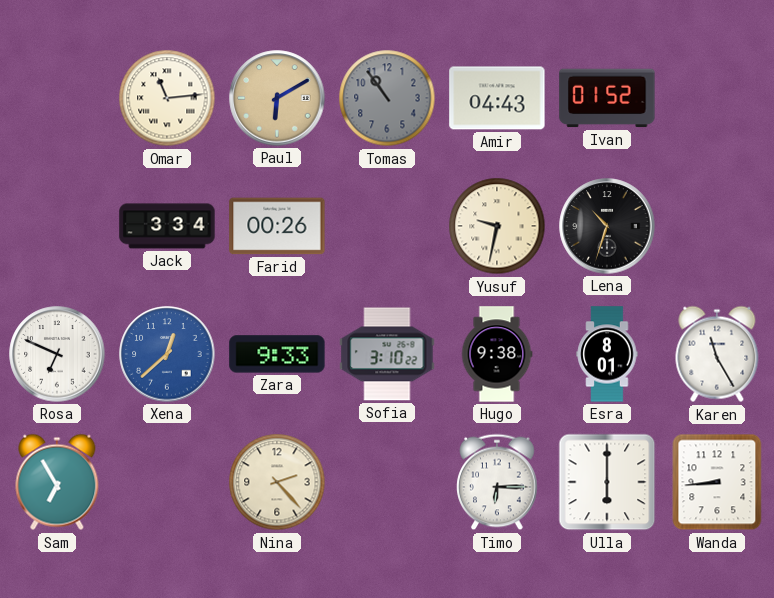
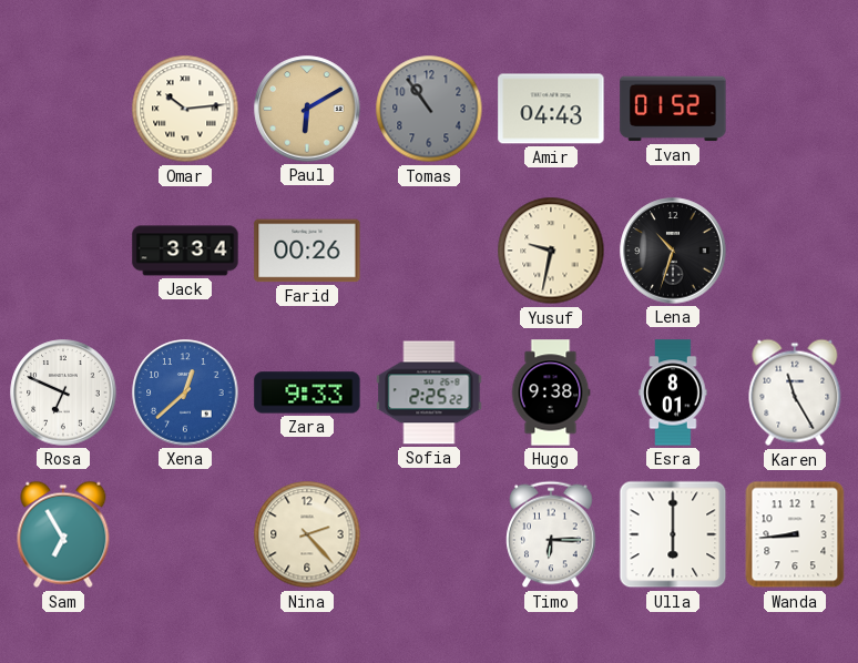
Omar: 11:14 -> 10:14 (185, 109)
Sofia: 3:10 -> 2:25 (429, 392)
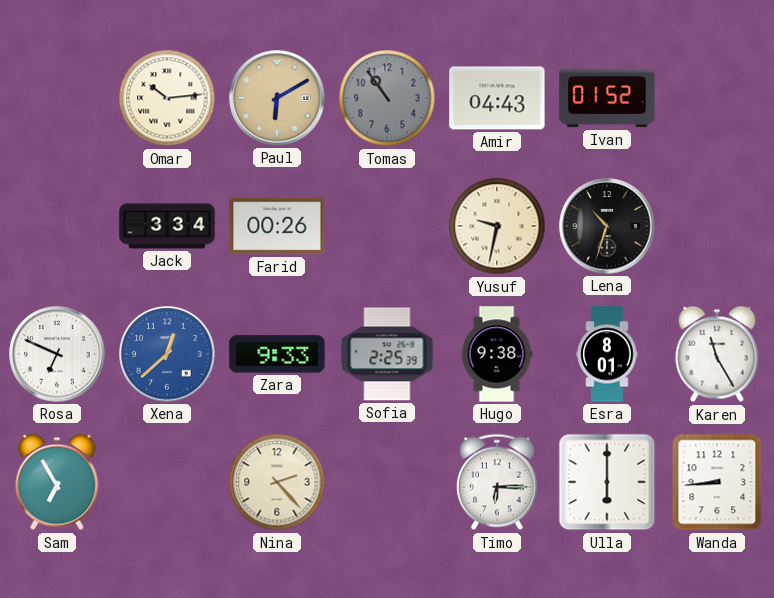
Sofia: 2:25:22 -> 2:25:39 (387, 354)
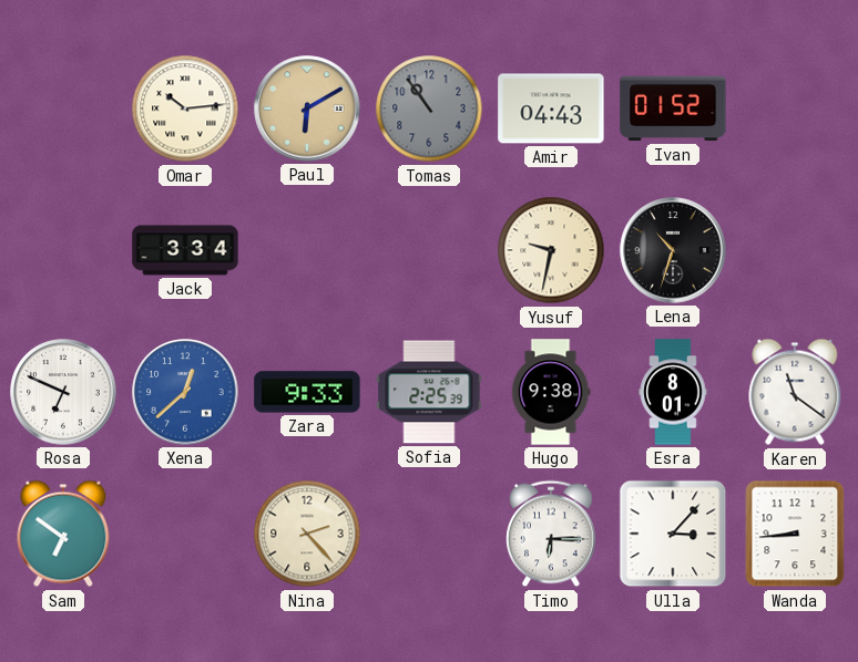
Farid: 00:26 -> none (277, 226)
Karen: 11:25 -> 11:21 (795, 392)
Sam: 6:55 -> 6:51 (63, 534)
Ulla: 6:00 -> 3:07 (673, 534)
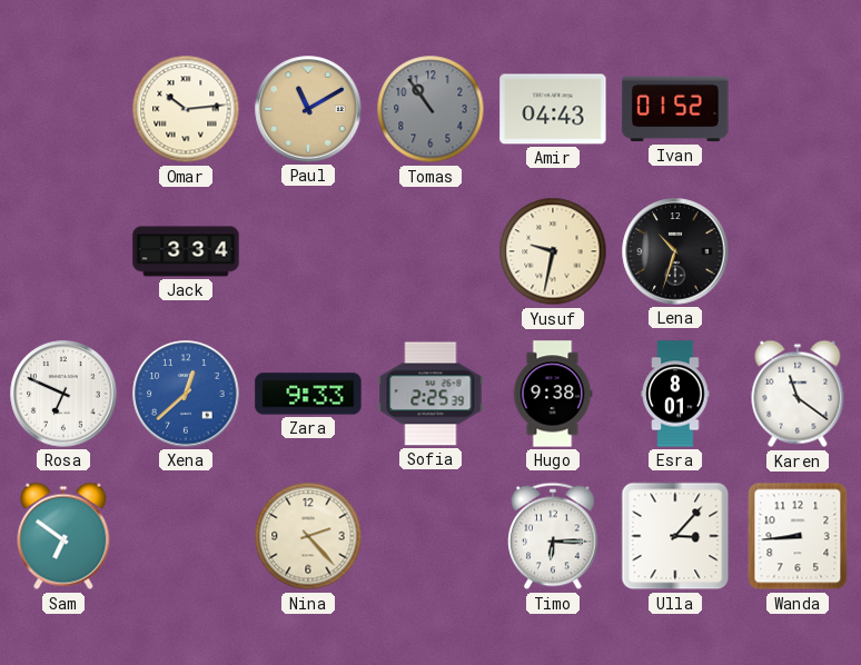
Paul: 6:10 -> 11:10 (308, 109)
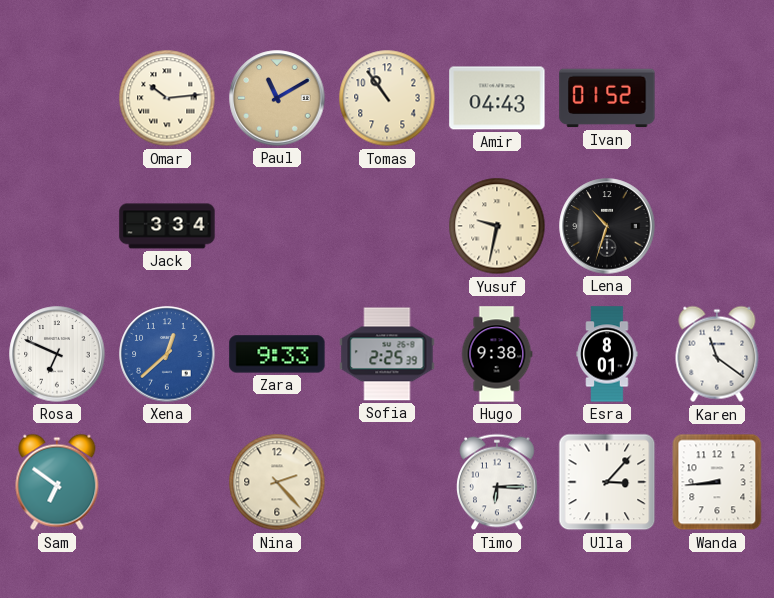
Tomas dial: grey -> cream (387, 98)
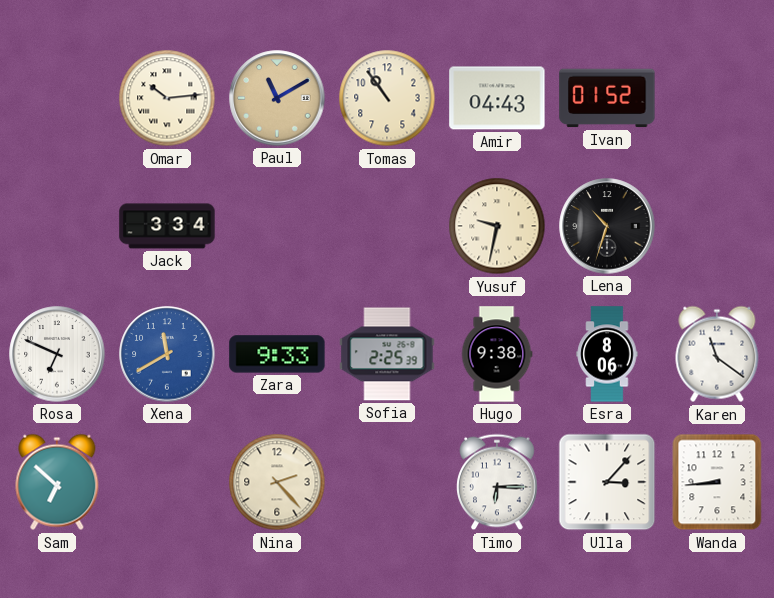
Xena: 12:38 -> 11:40 (167, 354)
Esra: 8:01 -> 8:06 (607, 354)
Sam: 6:51 -> 6:52 (57, 482)
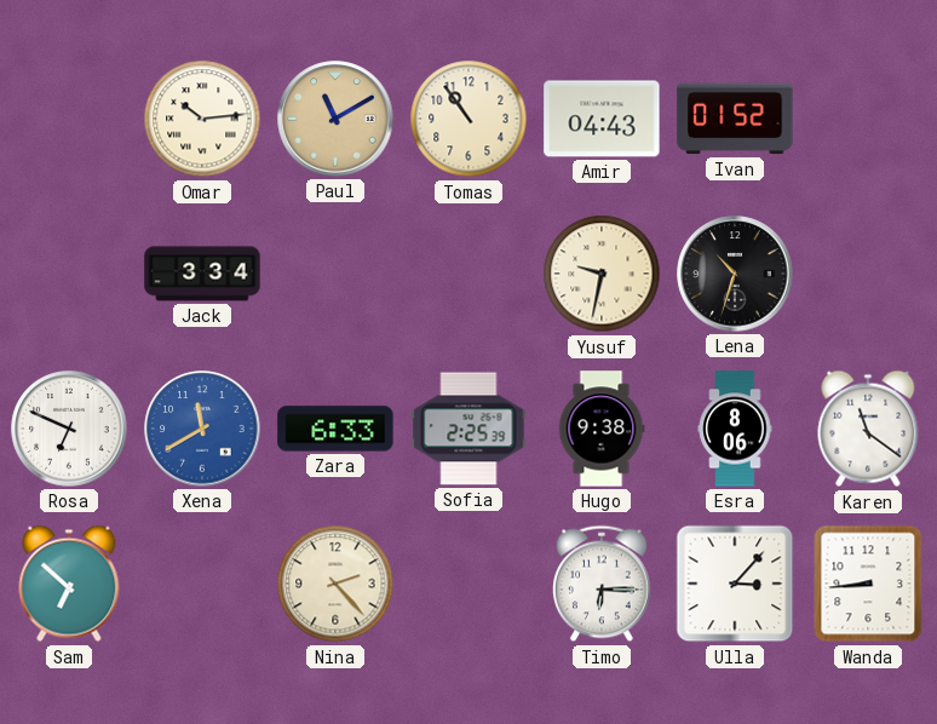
Zara: 9:33 -> 6:33 (335, 429)
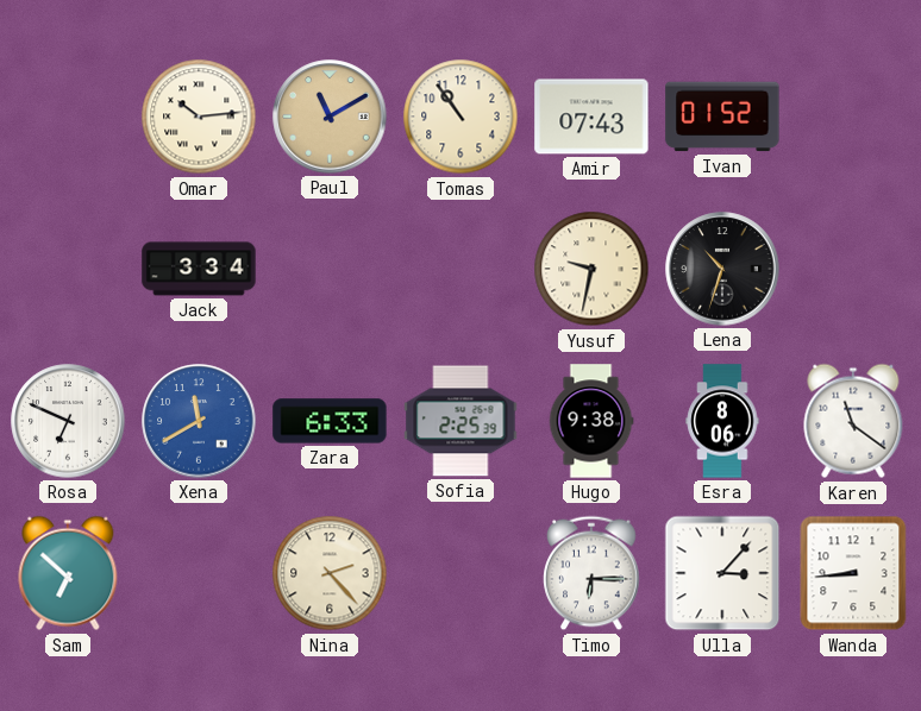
Amir: 04:43 -> 07:43 (591, 117)
